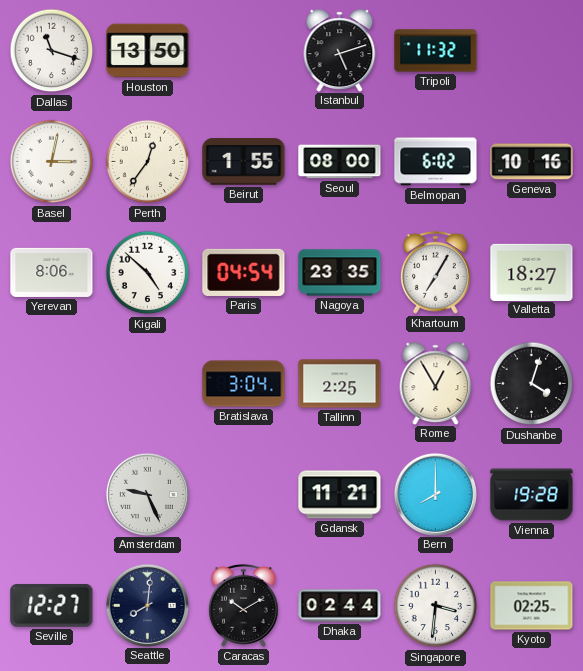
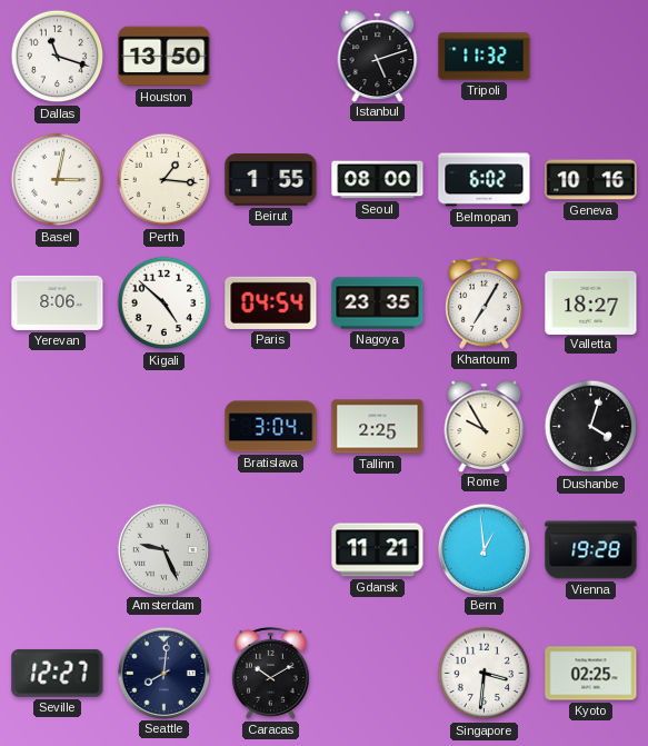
Perth: 12:36 -> 1:16 (165, 180)
Rome: 12:55 -> 9:55 (485, 426)
Bern: 8:00 -> 12:59 (483, 549)
Dhaka: 02:44 -> none (340, 606)
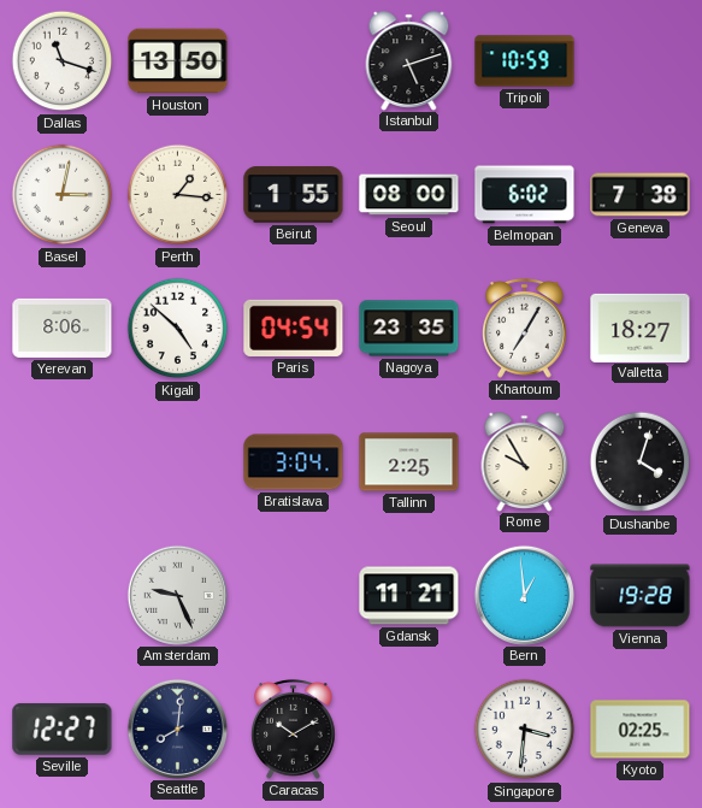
Tripoli: 11:32 -> 10:59 (525, 61)
Geneva: 10:16 -> 7:38 (641, 195)
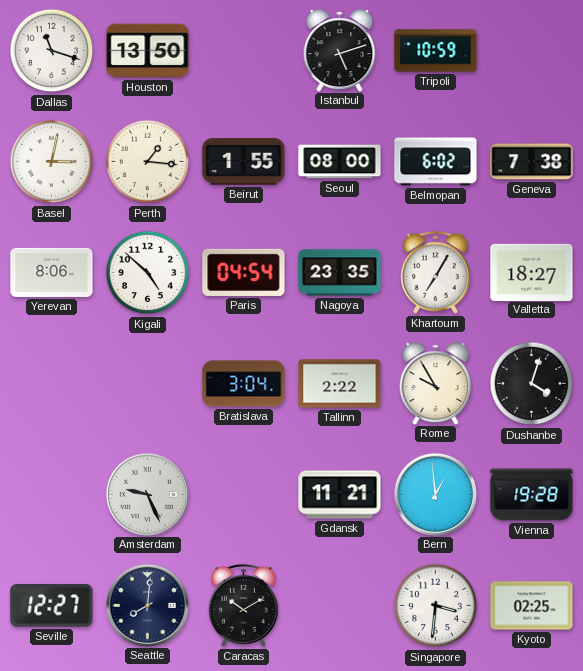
Tallinn: 2:25 -> 2:22 (340, 384)
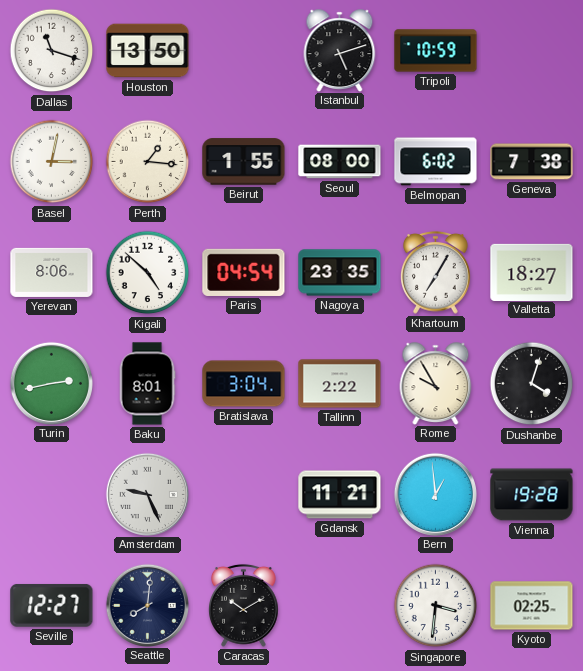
Turin: none -> 2:43 (51, 383)
Baku: none -> 8:01 (147, 384)
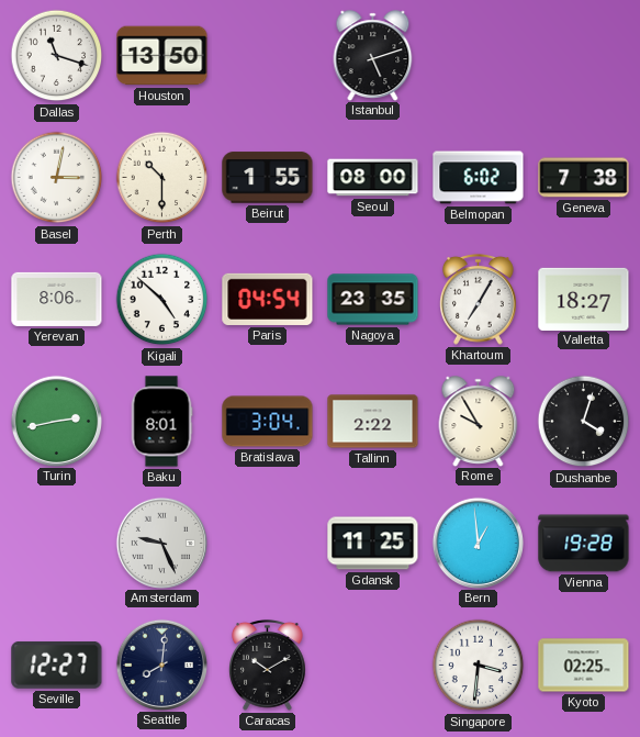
Tripoli: 10:59 -> none (436, 51)
Perth: 1:16 -> 10:30 (162, 178)
Gdansk: 11:21 -> 11:25 (373, 544)
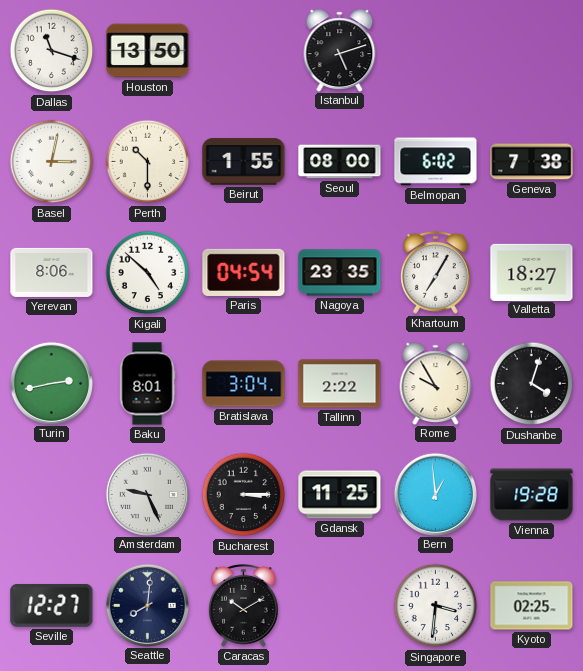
Bucharest: none -> 3:15 (244, 495)
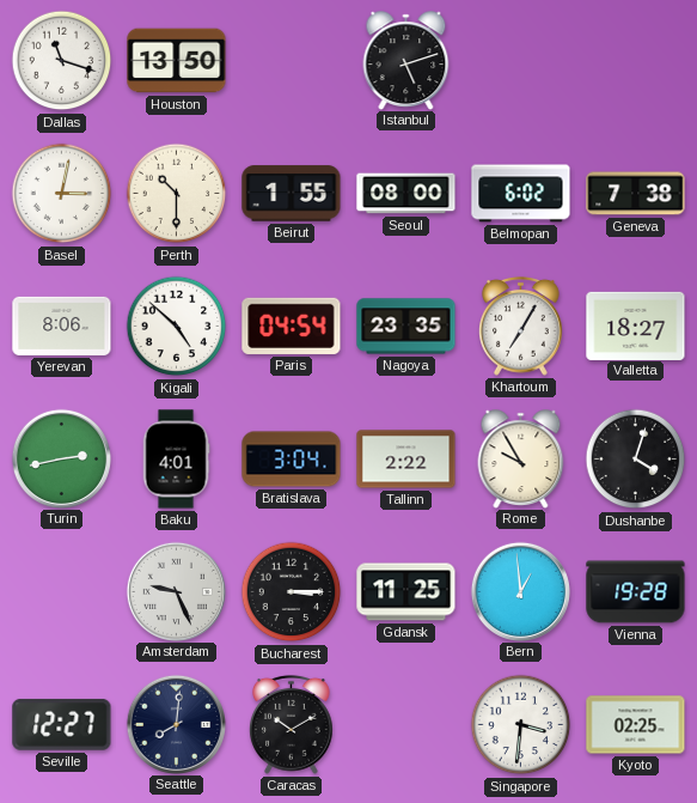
Baku: 8:01 -> 4:01 (176, 460)
